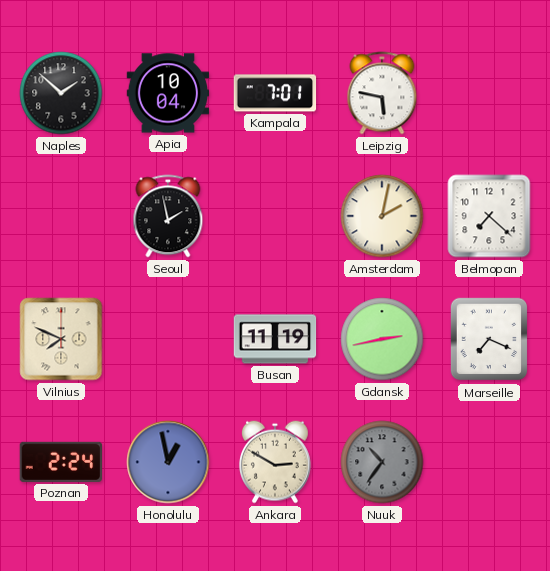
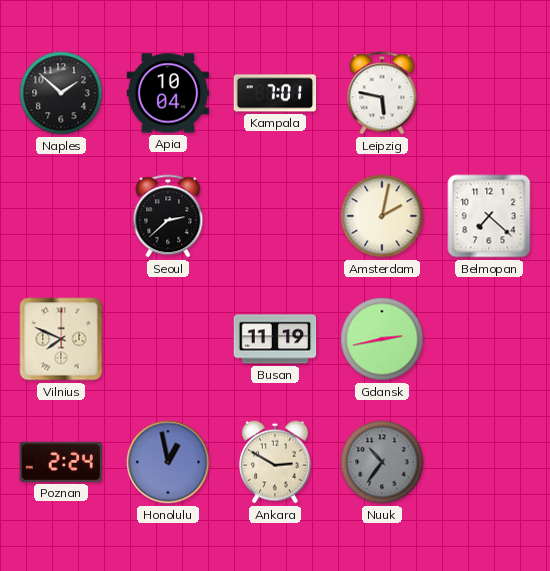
Seoul: 1:58 -> 2:38 (168, 216)
Marseille: 7:19 -> none (489, 339)
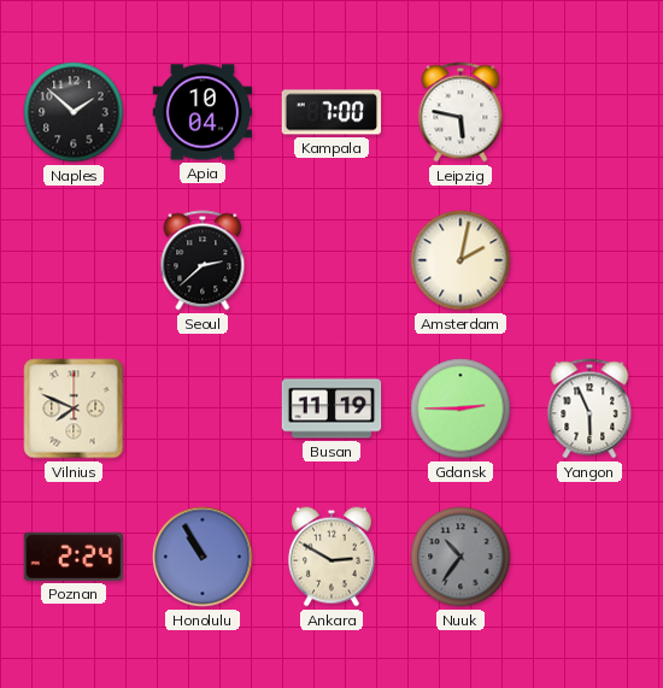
Kampala: 7:01 -> 7:00 (331, 112)
Belmopan: 7:22 -> none (489, 216)
Gdansk: 2:43 -> 2:45 (460, 408)
Yangon: none -> 5:56 (589, 408)
Honolulu: 12:58 -> 10:55 (203, 557)
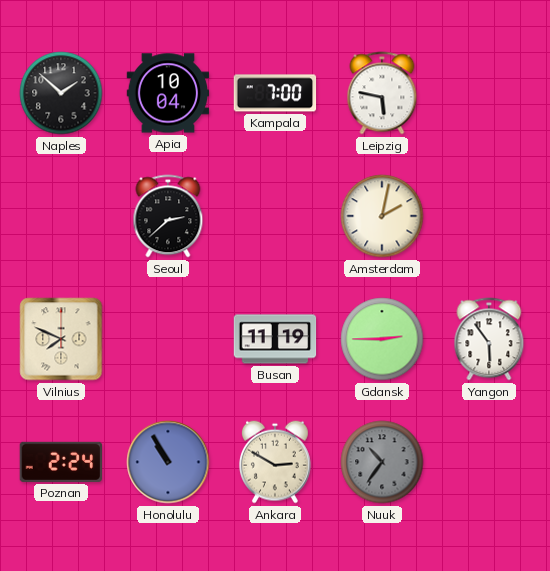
Yangon: 5:56 -> 5:54 (489, 339)
